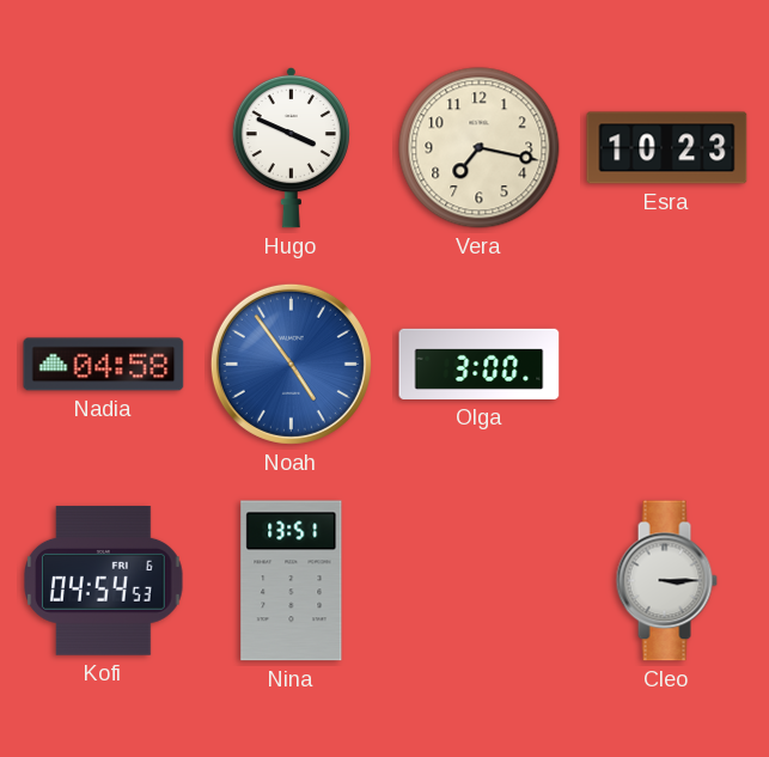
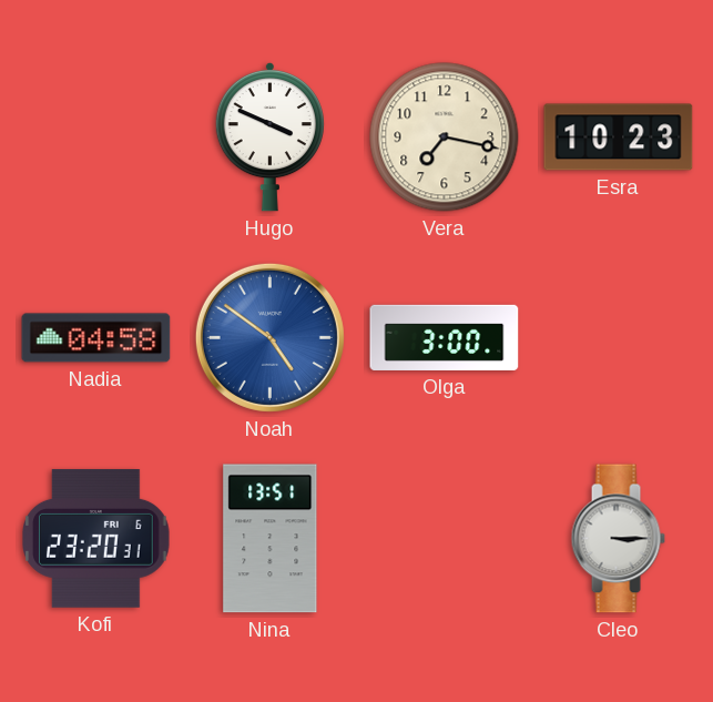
Noah: 4:54 -> 4:51 (269, 337)
Kofi: 04:54 -> 23:20 (96, 538)
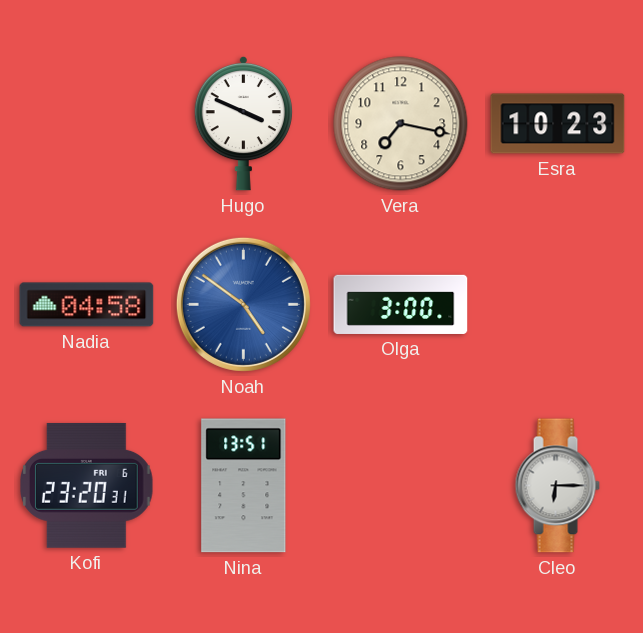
Cleo: 3:15 -> 6:15 (557, 486)
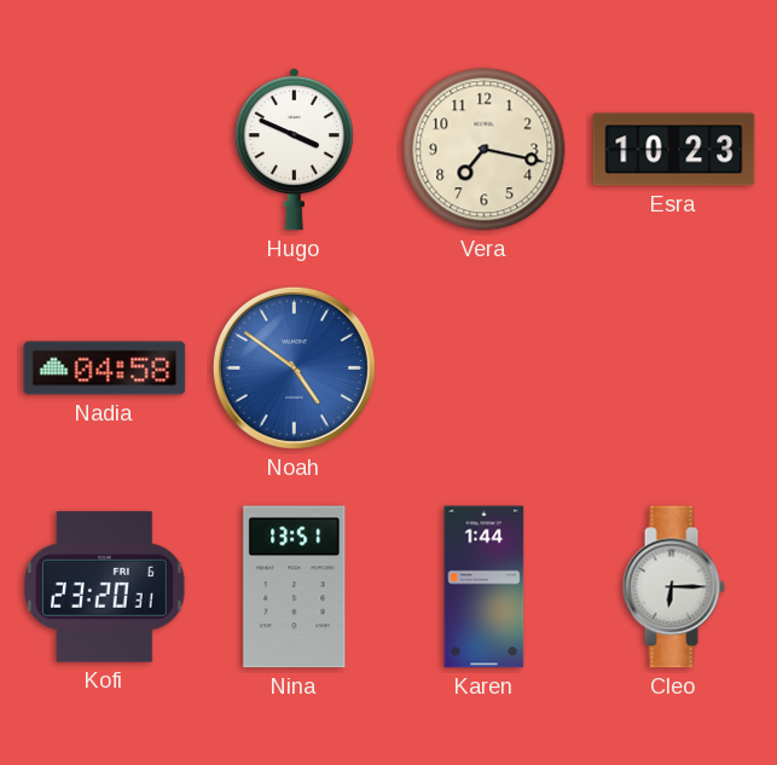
Olga: 3:00 -> none (401, 304)
Karen: none -> 1:44 (485, 587)
